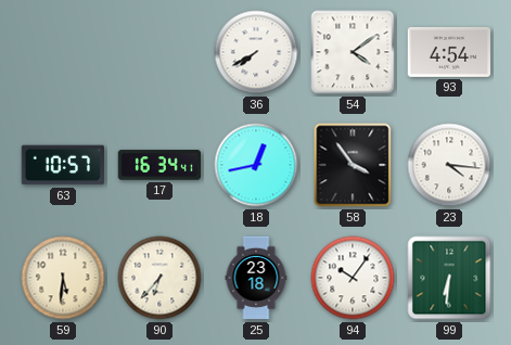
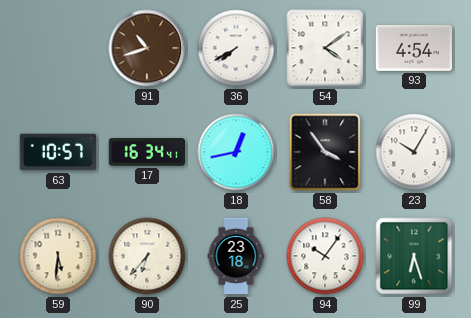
91: none -> 10:42 (147, 48)
23: 4:16 -> 10:05 (414, 152)
99: 6:31 -> 6:27 (414, 256)
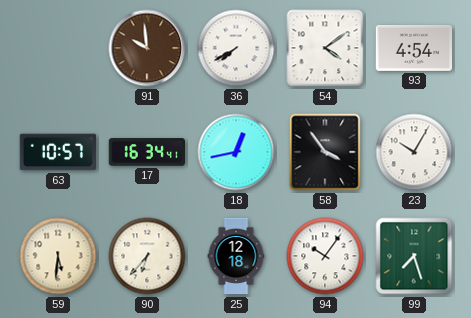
91: 10:42 -> 9:59 (147, 48)
25: 23:18 -> 12:18 (236, 256)
99: 6:27 -> 7:27 (414, 256)
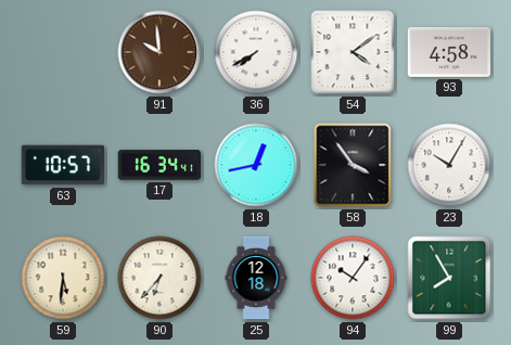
93: 4:54 -> 4:58 (449, 52)
99: 7:27 -> 7:55 (449, 278)
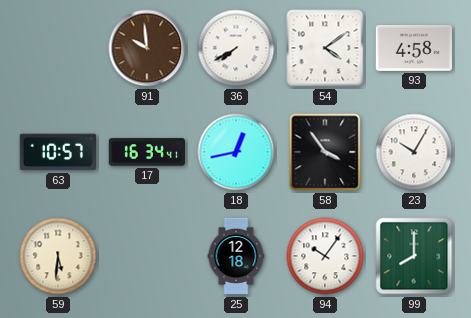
90: 6:37 -> none (159, 278)
99: 7:55 -> 8:00 (414, 256)
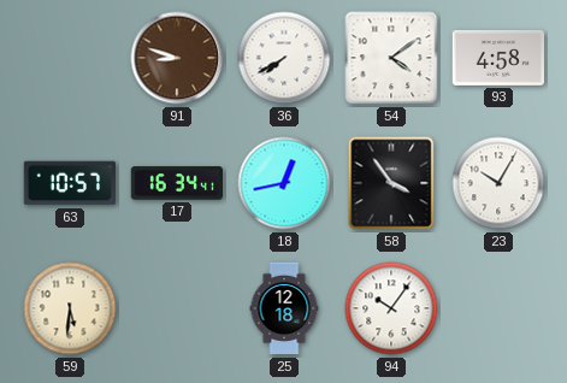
91: 9:59 -> 8:48 (177, 58)
99: 8:00 -> none (414, 256)
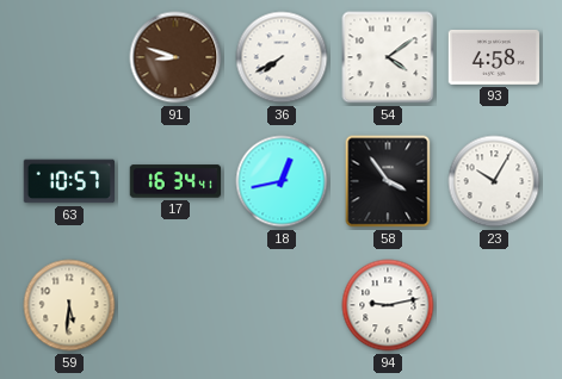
25: 12:18 -> none (284, 308)
94: 10:06 -> 9:13 (388, 305)
